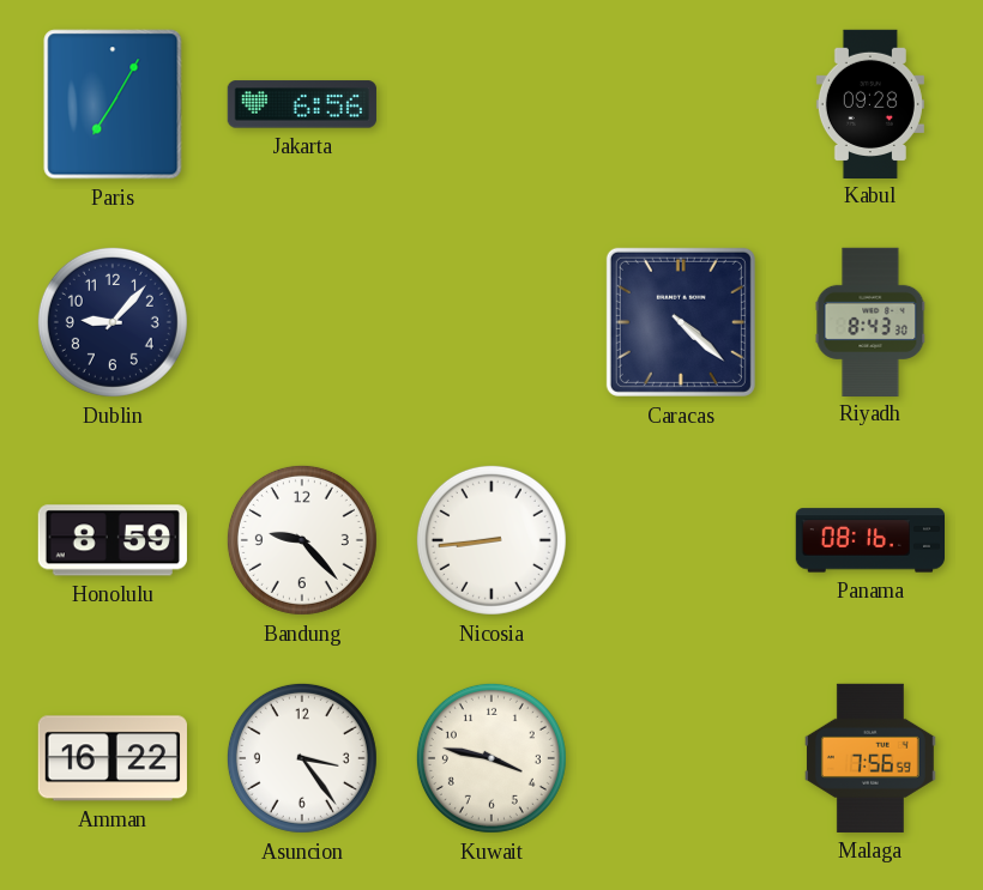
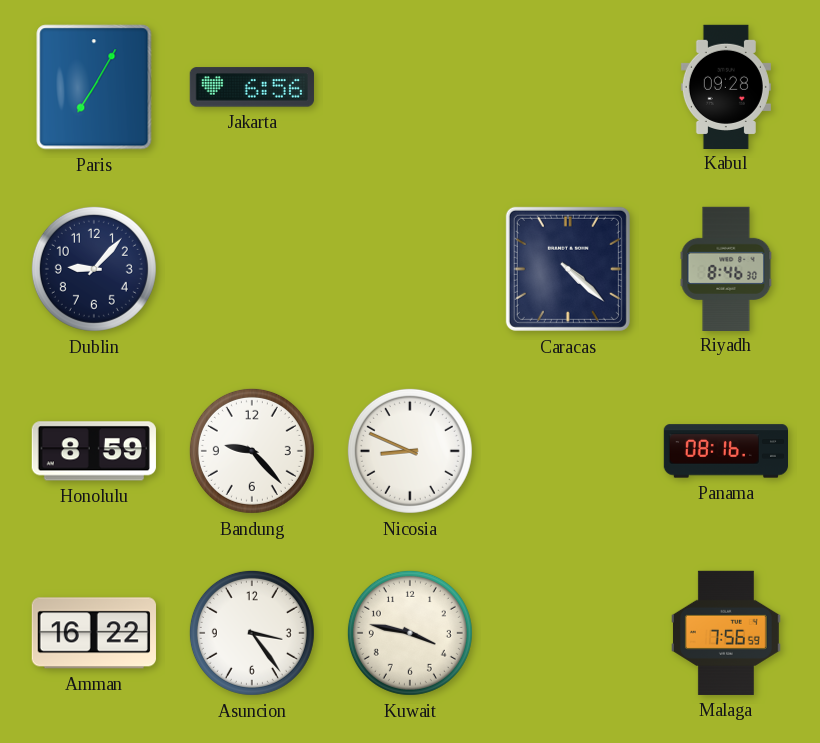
Riyadh: 8:43 -> 8:46 (726, 268)
Nicosia: 8:44 -> 8:49 (410, 451)
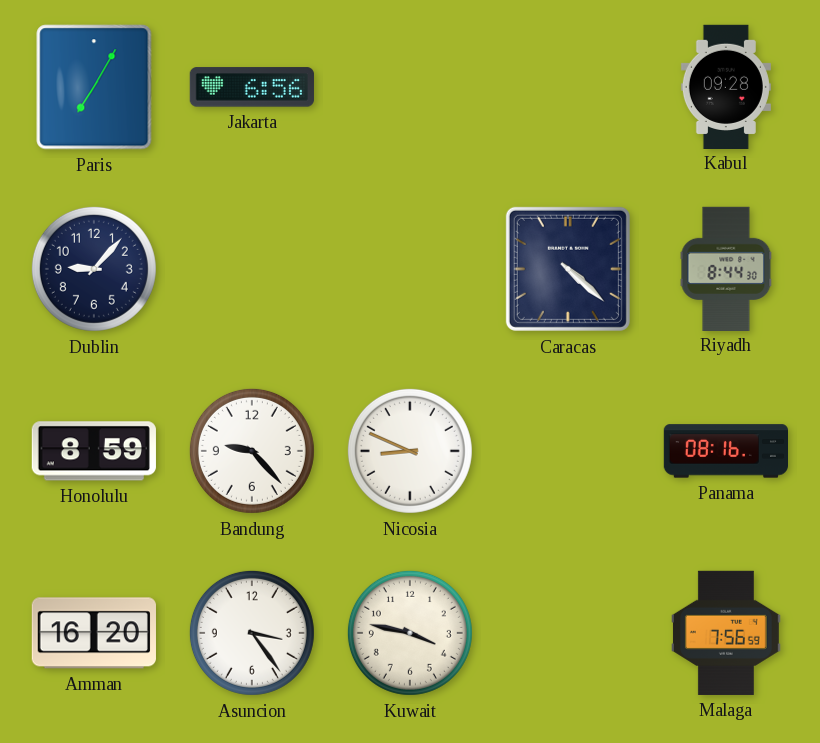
Riyadh: 8:46 -> 8:44 (726, 268)
Amman: 16:22 -> 16:20 (94, 633)
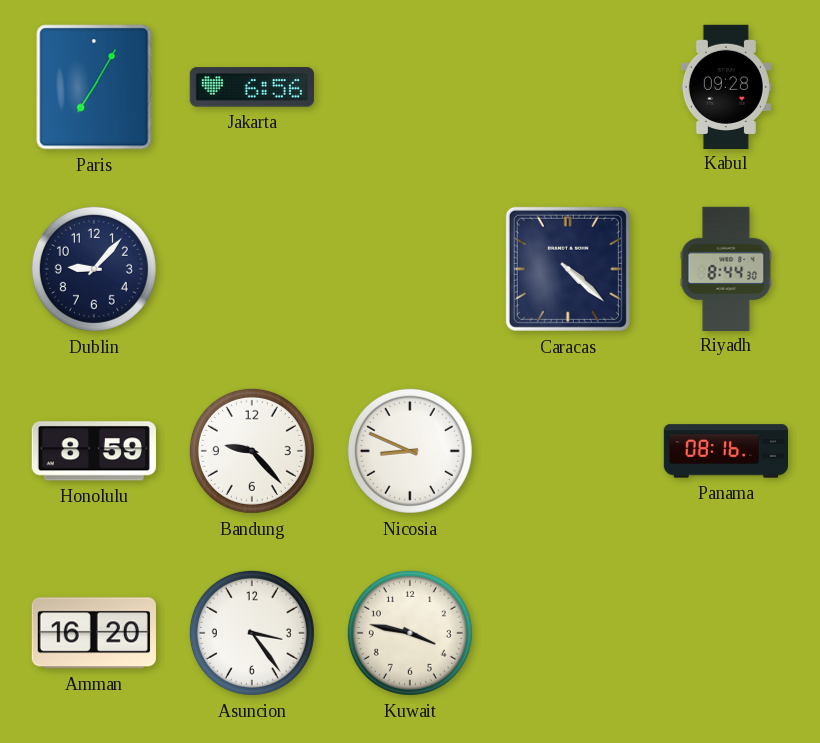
Malaga: 7:56 -> none (726, 633)
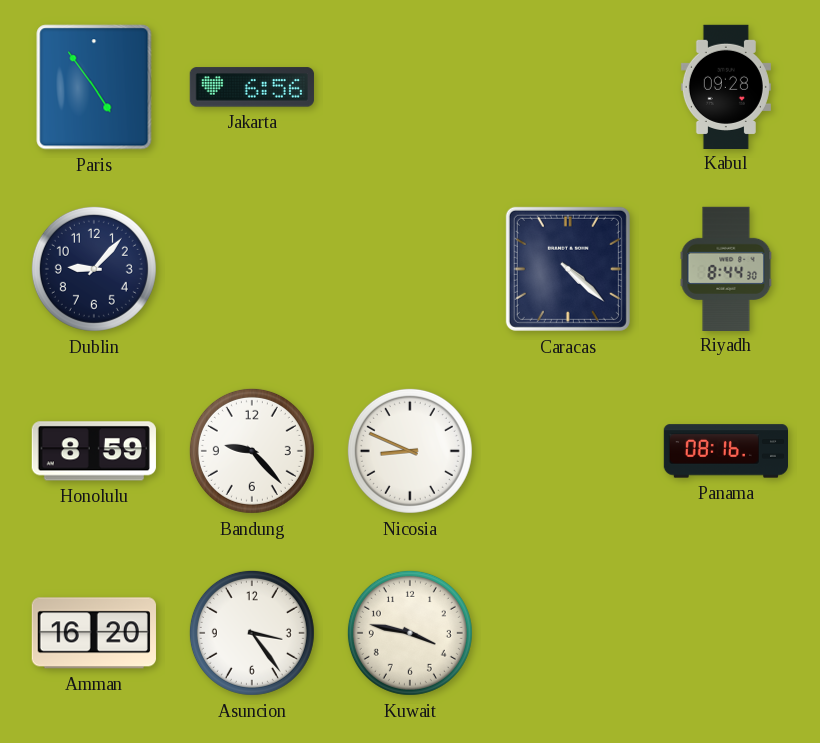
Paris: 7:05 -> 4:54 (94, 87)
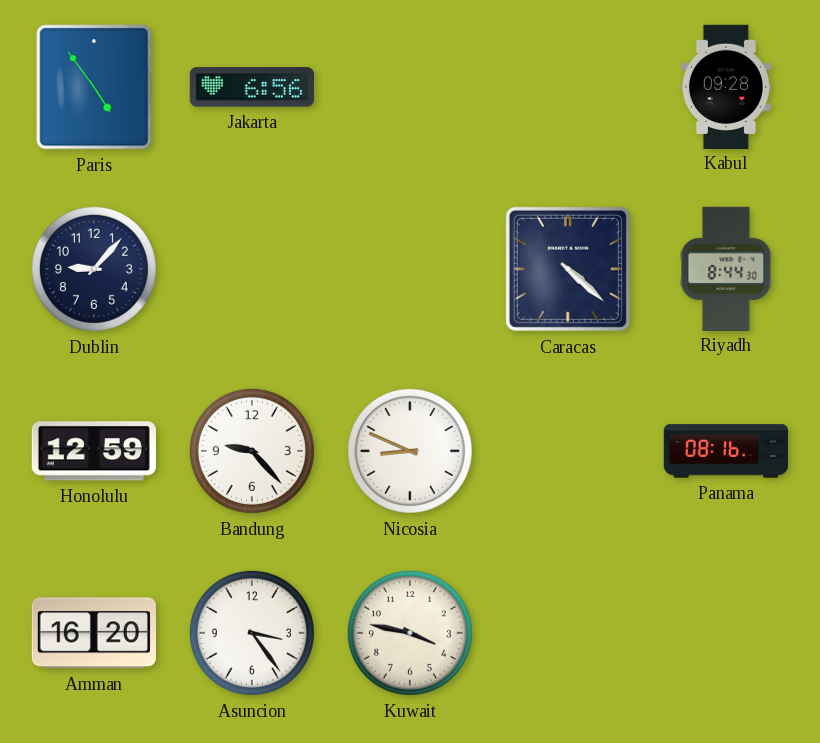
Honolulu: 8:59 -> 12:59 (94, 451)
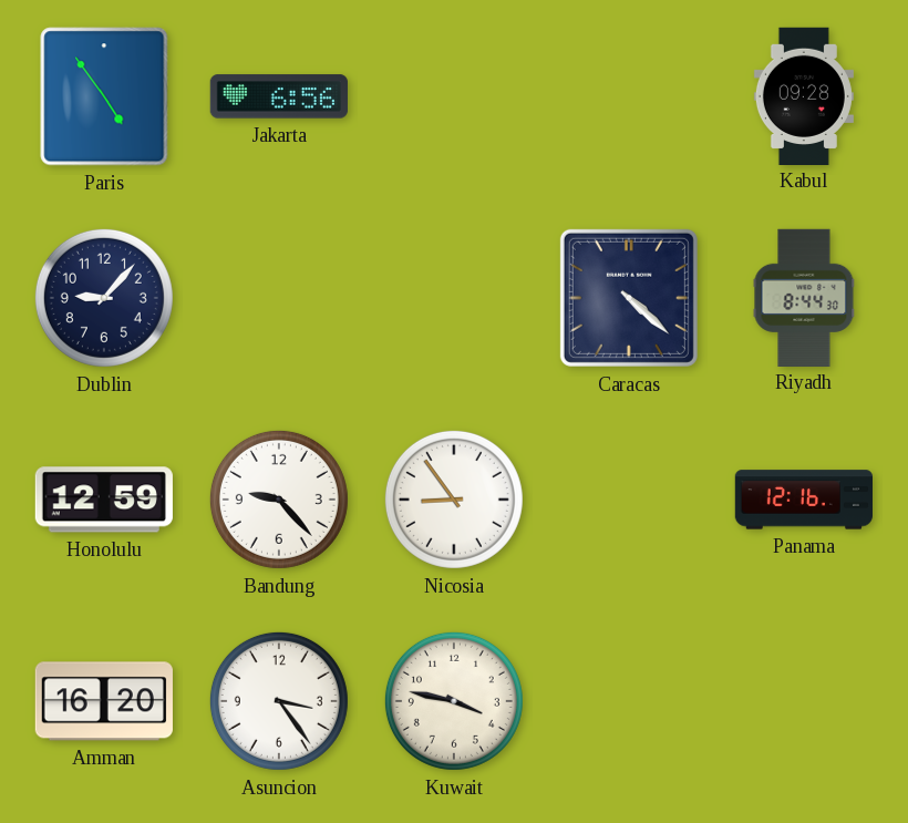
Nicosia: 8:49 -> 8:54 (454, 500)
Panama: 08:16 -> 12:16 (803, 500)
